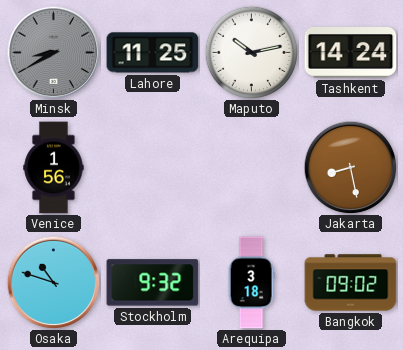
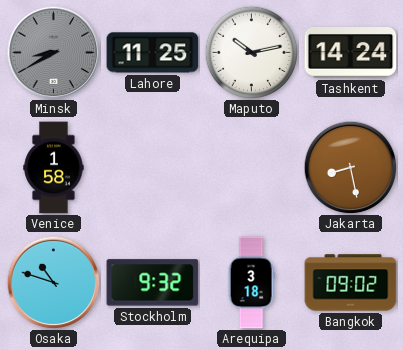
Venice: 1:56 -> 1:58 (54, 168)
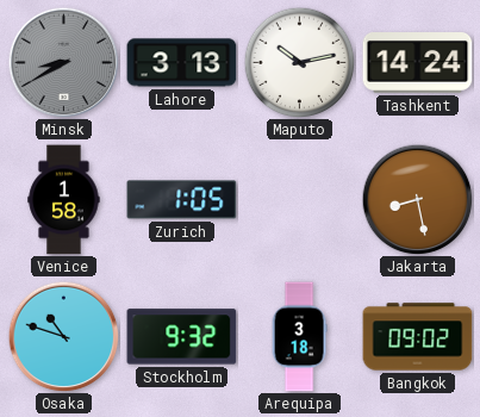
Lahore: 11:25 -> 3:13 (182, 63)
Zurich: none -> 1:05 (182, 200)
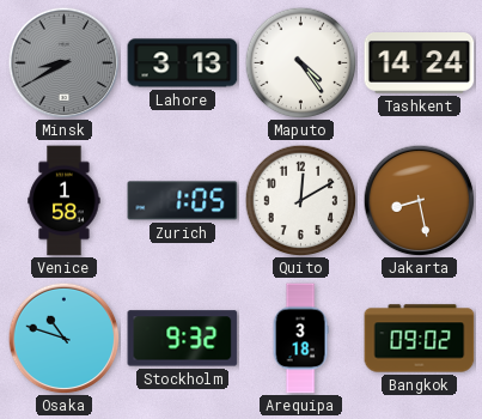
Maputo: 10:13 -> 4:24 (300, 62)
Quito: none -> 12:10 (300, 200)
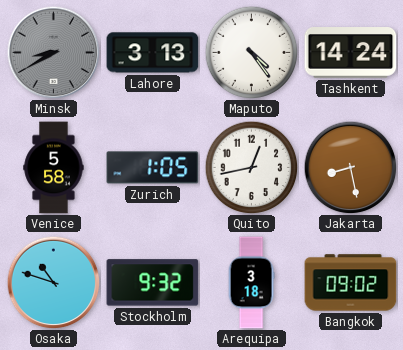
Venice: 1:58 -> 5:58 (54, 168)
Quito: 12:10 -> 12:43 (251, 167)
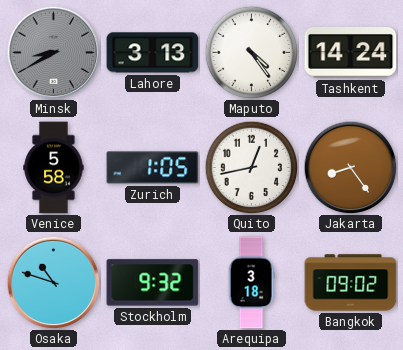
Jakarta: 8:28 -> 8:24 (350, 167)
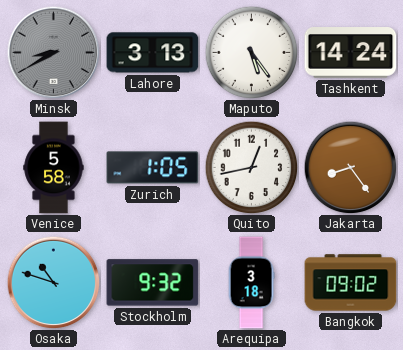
Maputo: 4:24 -> 5:24 (251, 52)
